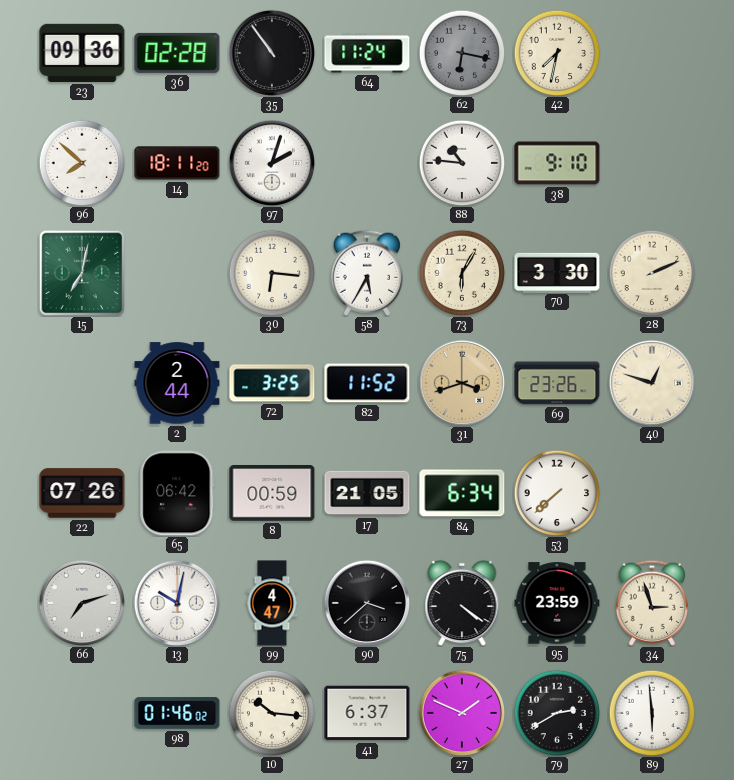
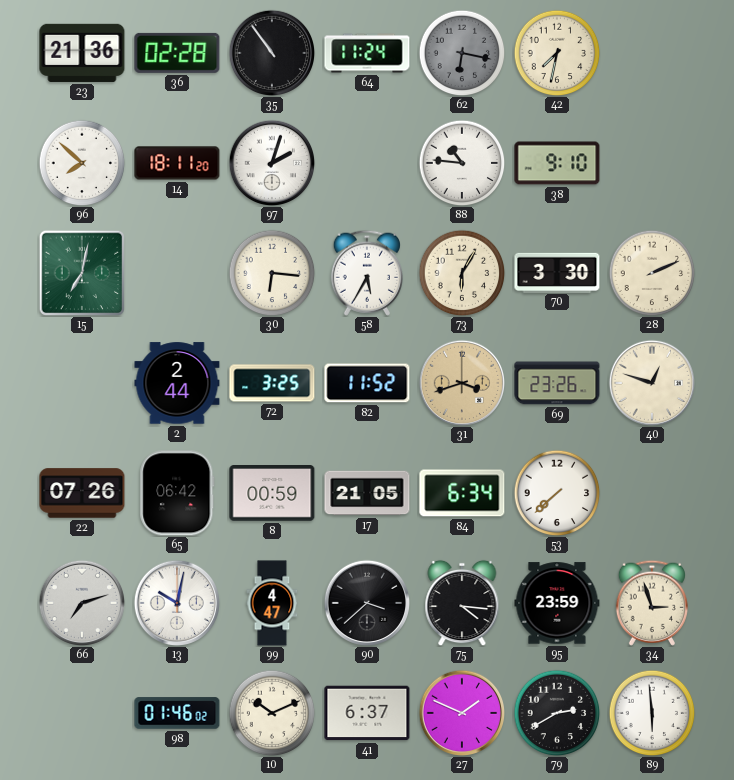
23: 09:36 -> 21:36 (82, 53)
75: 4:21 -> 4:16 (462, 603)
10: 10:16 -> 10:11 (272, 713)
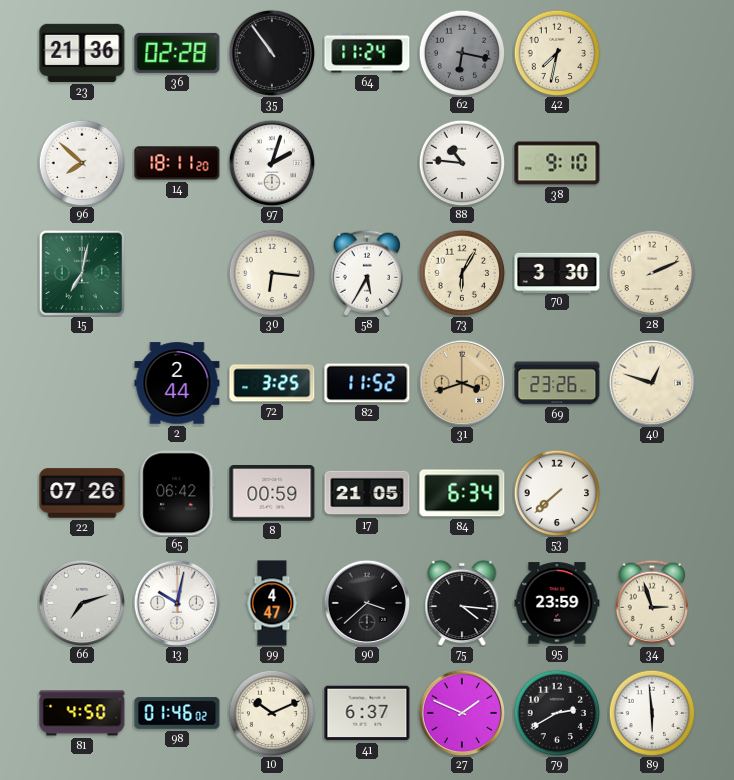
81: none -> 4:50 (82, 713)
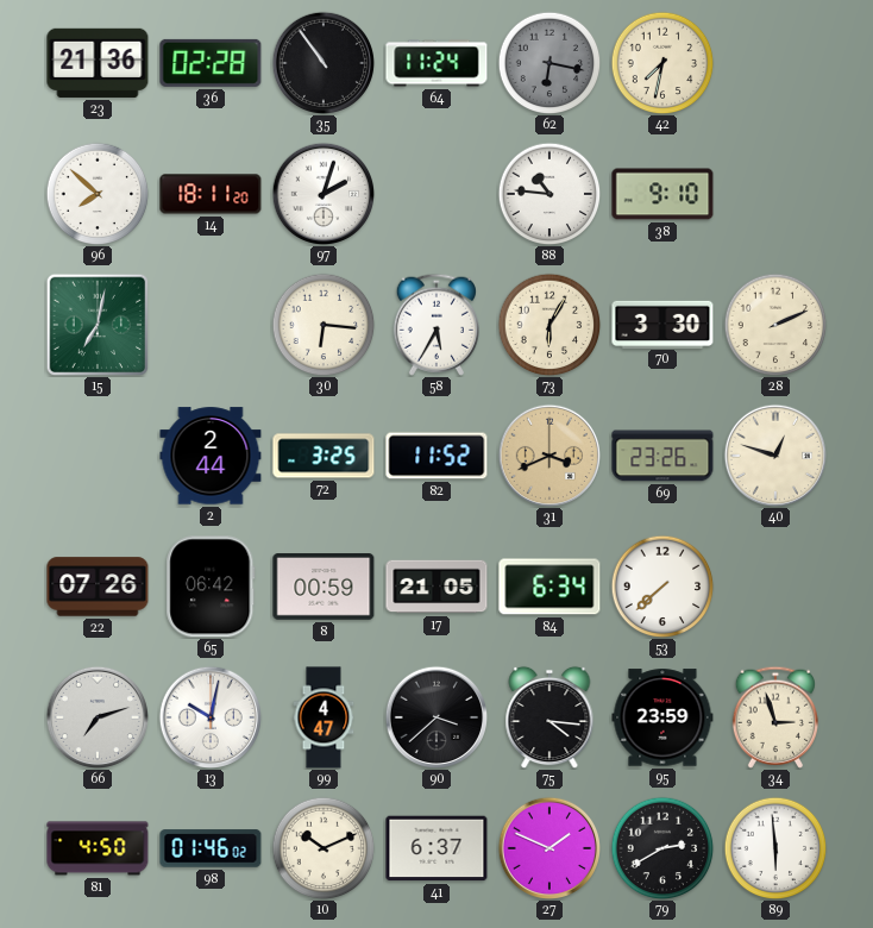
31: 3:42 -> 3:41 (548, 454)
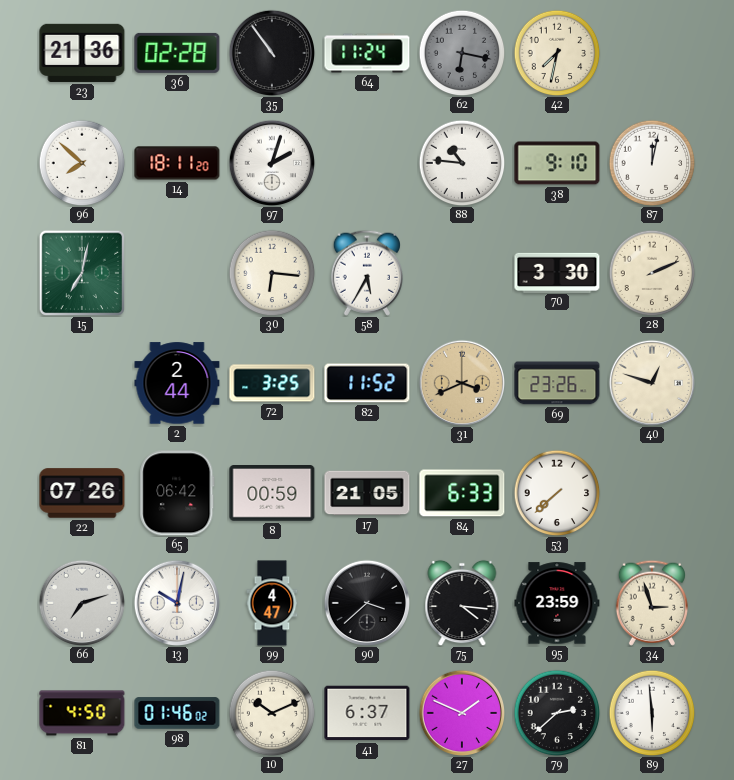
87: none -> 12:02 (652, 163)
73: 6:05 -> none (549, 325)
84: 6:34 -> 6:33 (462, 493)
79: 2:40 -> 2:38 (557, 713)
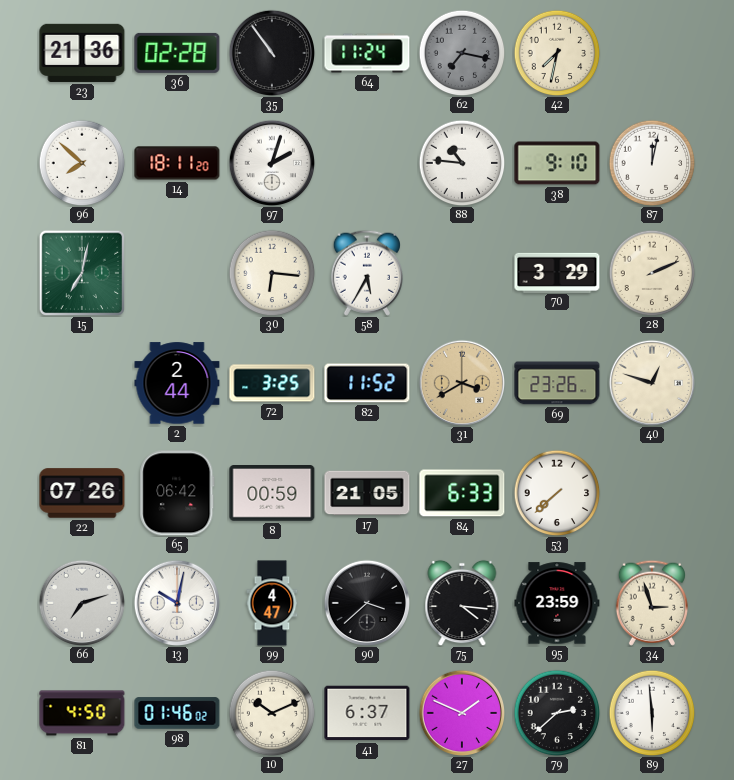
62: 6:17 -> 7:17 (462, 53)
70: 3:30 -> 3:29 (557, 272)
31: 3:41 -> 3:40 (461, 382)
